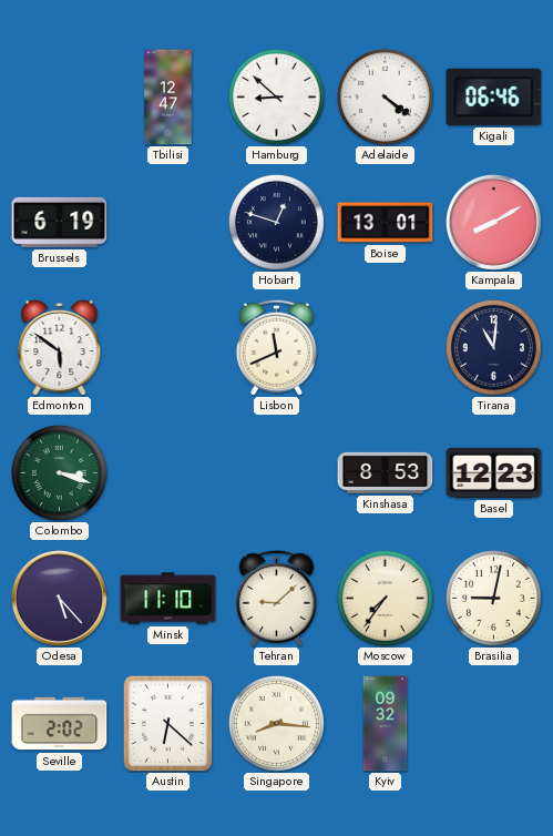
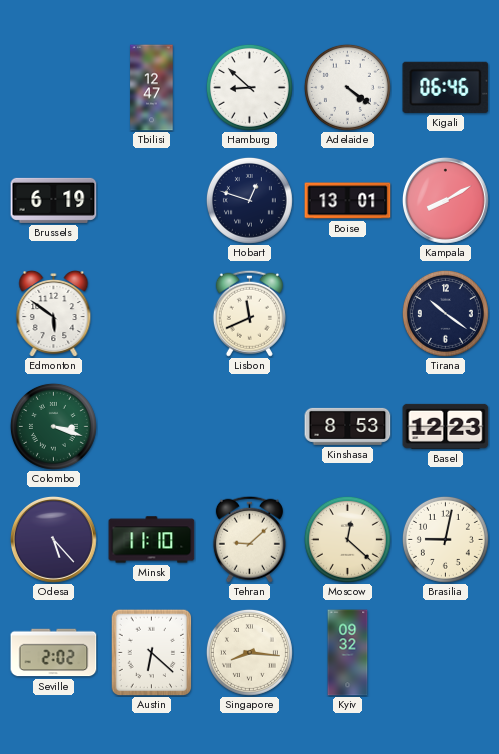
Tirana: 11:01 -> 10:21 (445, 313)
Moscow: 7:36 -> 12:22 (347, 539)
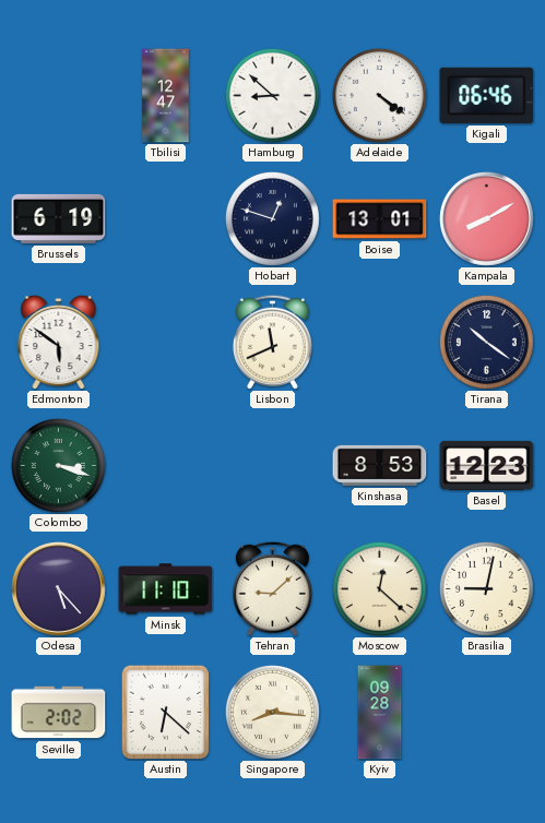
Kyiv: 09:32 -> 09:28 (380, 713)
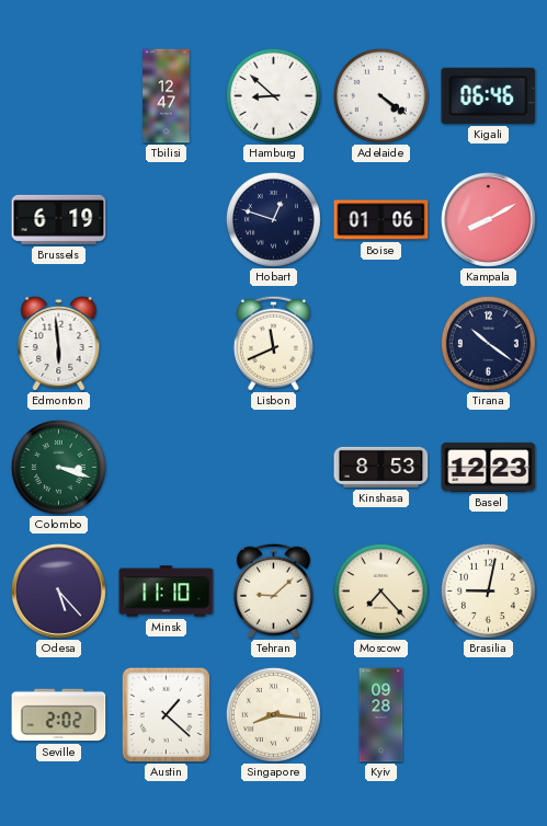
Boise: 13:01 -> 01:06 (381, 220)
Edmonton: 5:51 -> 5:59 (59, 343)
Moscow: 12:22 -> 7:23 (380, 590)
Austin: 6:22 -> 1:22 (167, 714)
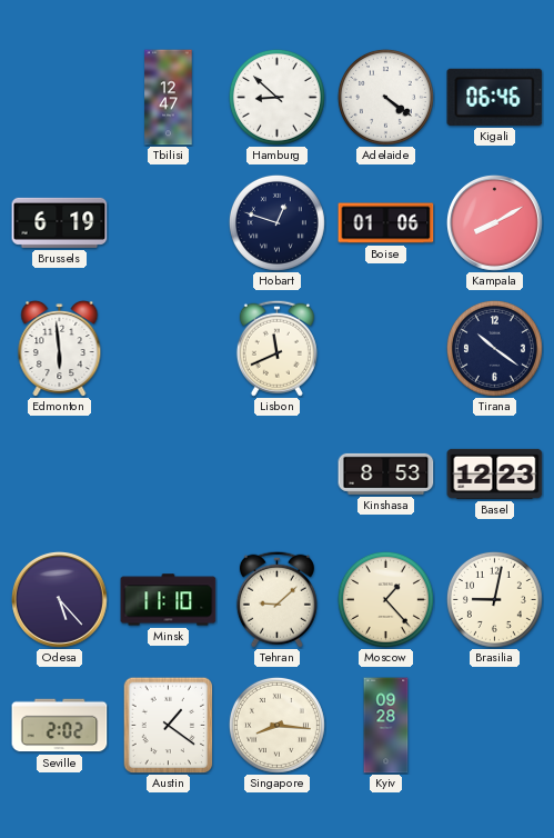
Colombo: 3:18 -> none (58, 467)
Moscow: 7:23 -> 1:23 (385, 599)
Austin: 1:22 -> 1:21 (169, 725)
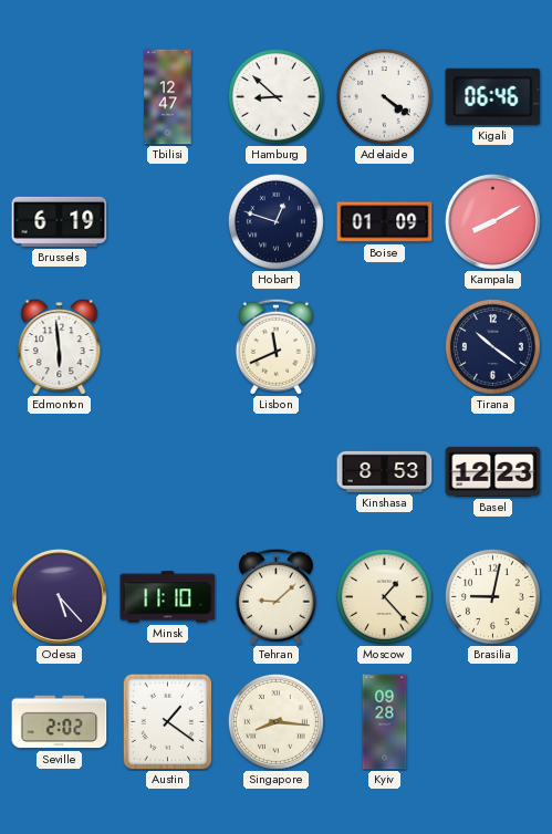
Boise: 01:06 -> 01:09 (385, 222)
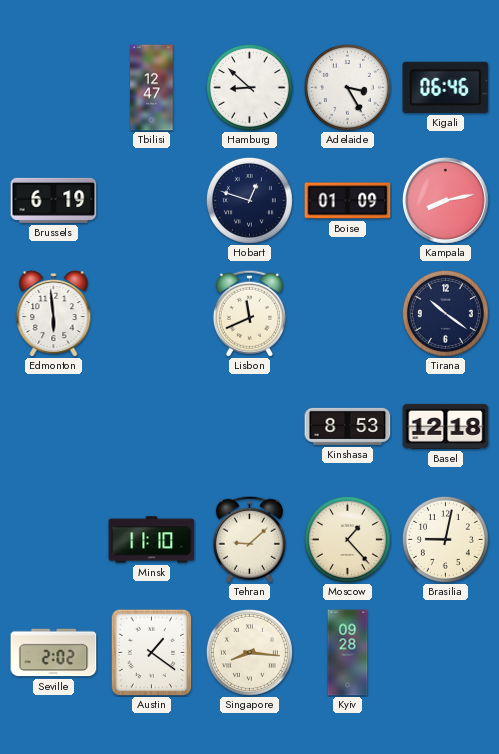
Adelaide: 4:21 -> 3:25 (347, 87)
Kampala: 8:10 -> 8:13 (445, 200)
Basel: 12:23 -> 12:18 (446, 426)
Odesa: 5:23 -> none (59, 596)
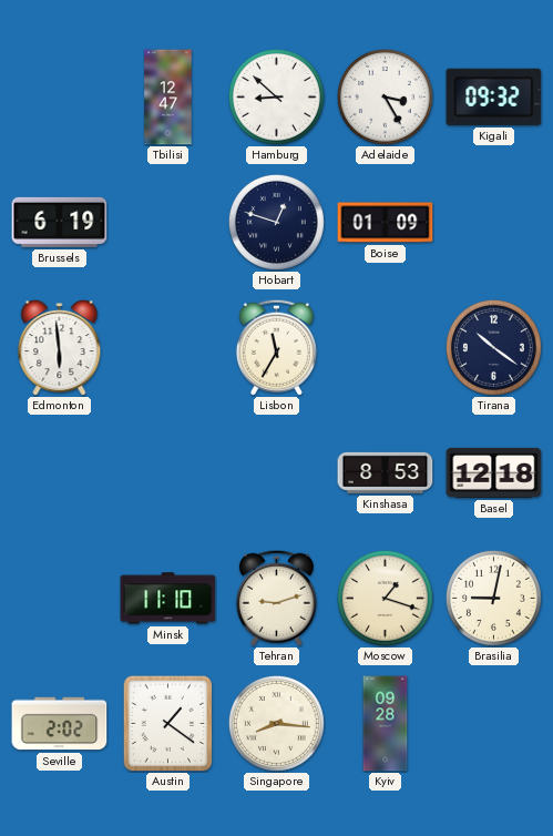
Kigali: 06:46 -> 09:32 (494, 96)
Kampala: 8:13 -> none (445, 200)
Lisbon: 11:41 -> 11:35 (276, 347)
Tehran: 9:08 -> 9:12 (276, 598)
Moscow: 1:23 -> 1:18 (385, 598)
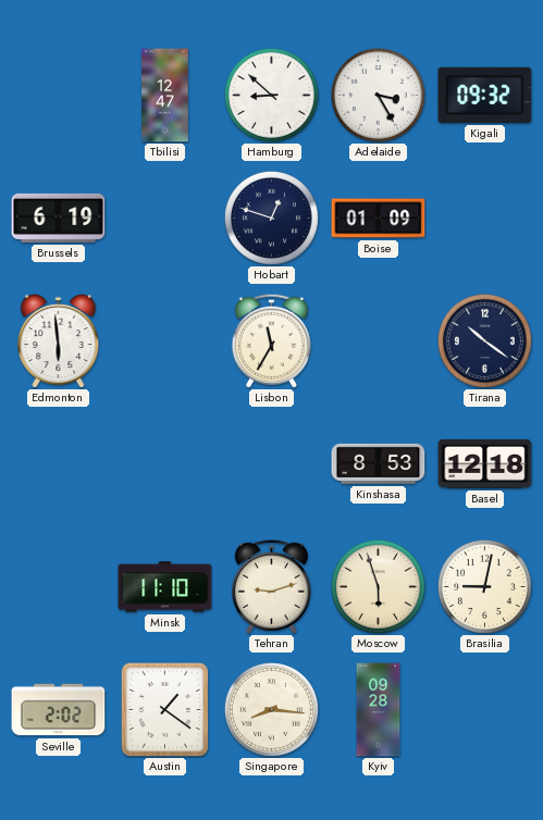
Moscow: 1:18 -> 5:57 (378, 586)
